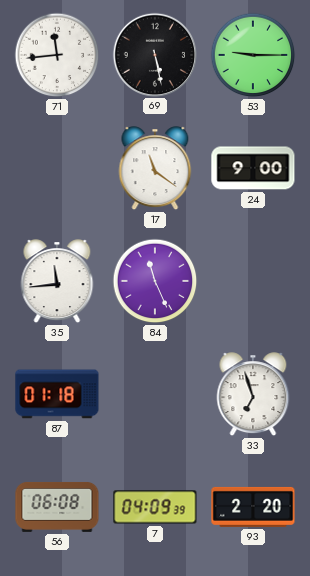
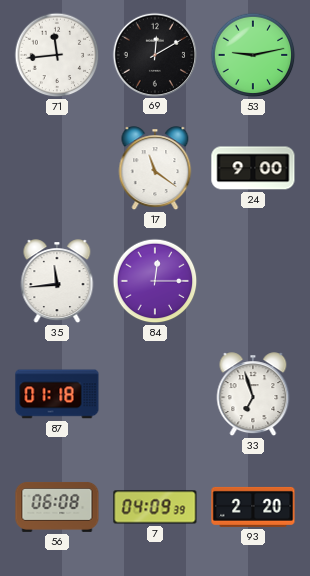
69: 5:28 -> 12:10 (154, 54)
53: 9:15 -> 9:13 (253, 55)
84: 11:26 -> 12:15 (155, 281)
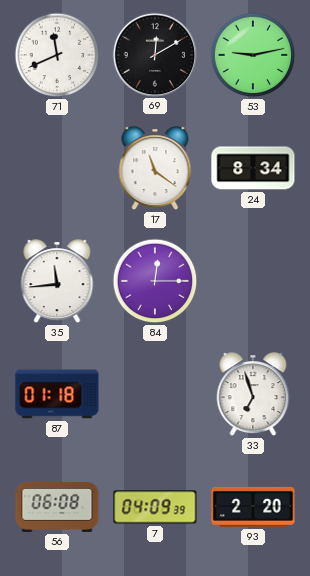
71: 11:44 -> 11:41 (57, 55)
24: 9:00 -> 8:34 (253, 168)
